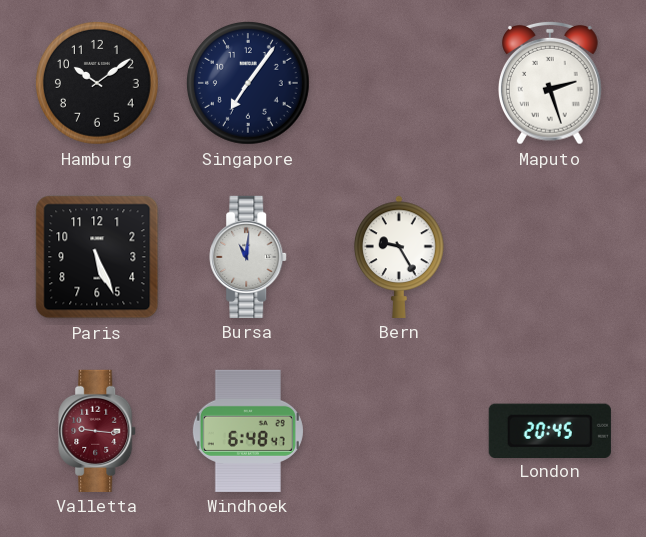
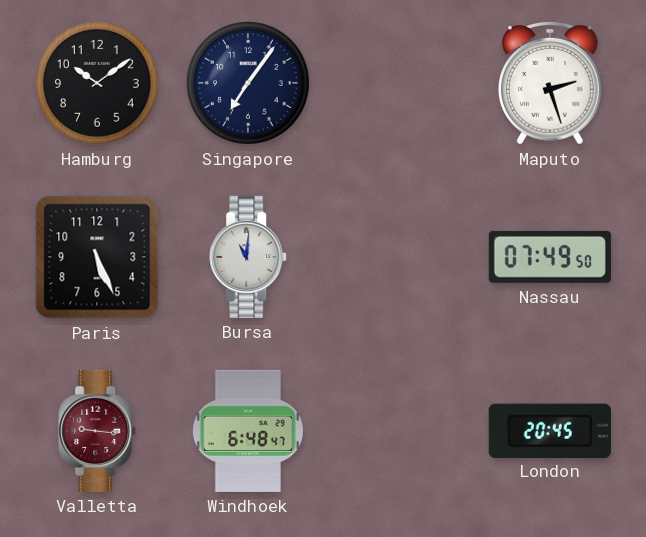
Bern: 9:25 -> none (399, 257)
Nassau: none -> 07:49 (550, 257)
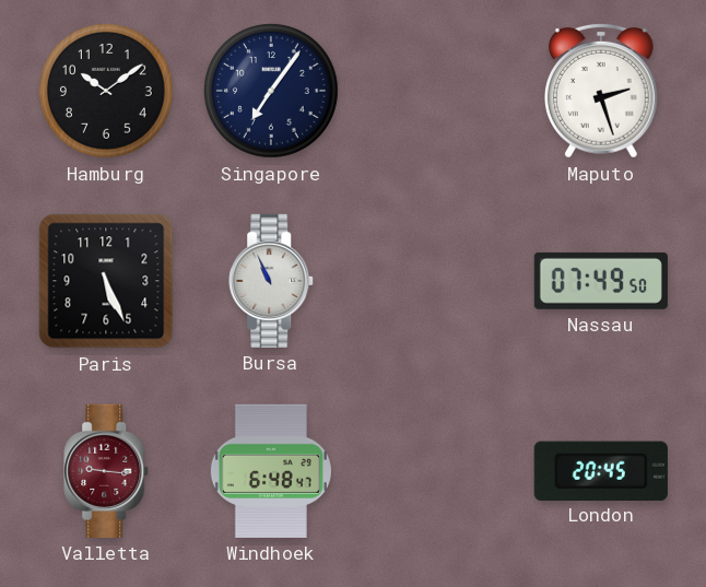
Bursa: 11:01 -> 10:56 (272, 281)
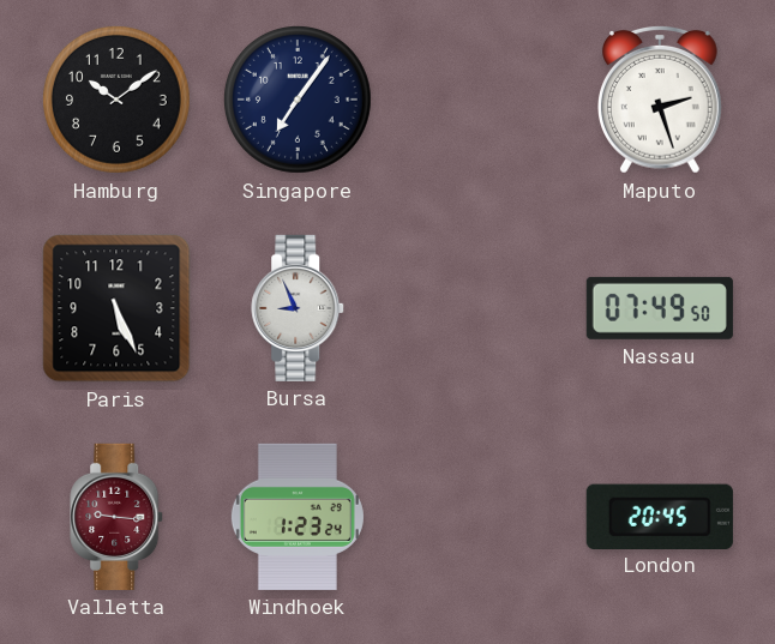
Bursa: 10:56 -> 8:56 (299, 308)
Windhoek: 6:48 -> 1:23 (298, 517)
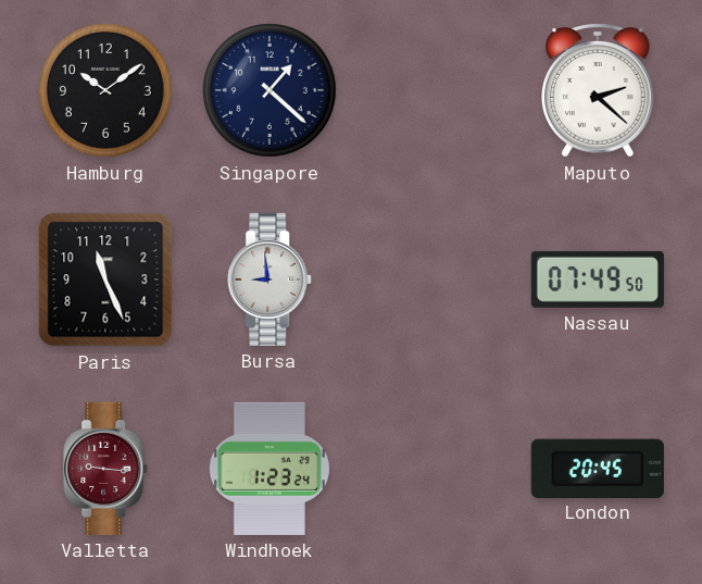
Singapore: 7:06 -> 1:22 (269, 90)
Maputo: 2:27 -> 2:22 (598, 90)
Paris: 5:26 -> 11:26 (105, 279)
Bursa: 8:56 -> 8:59 (271, 279)
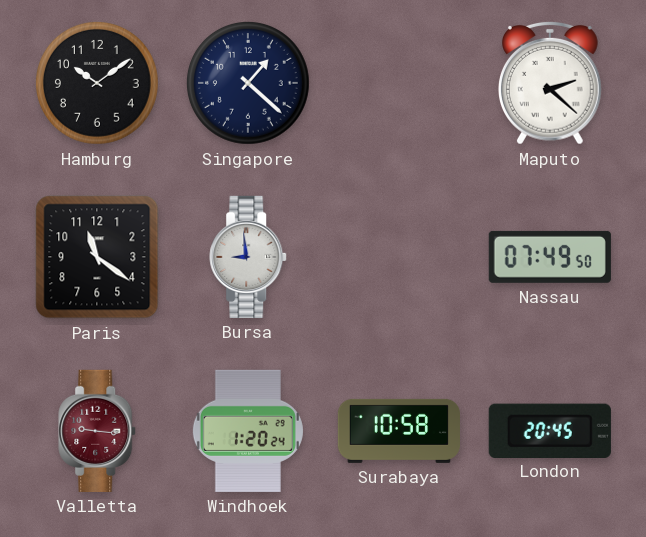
Paris: 11:26 -> 11:21 (97, 257)
Windhoek: 1:23 -> 1:20 (248, 431)
Surabaya: none -> 10:58 (399, 431)
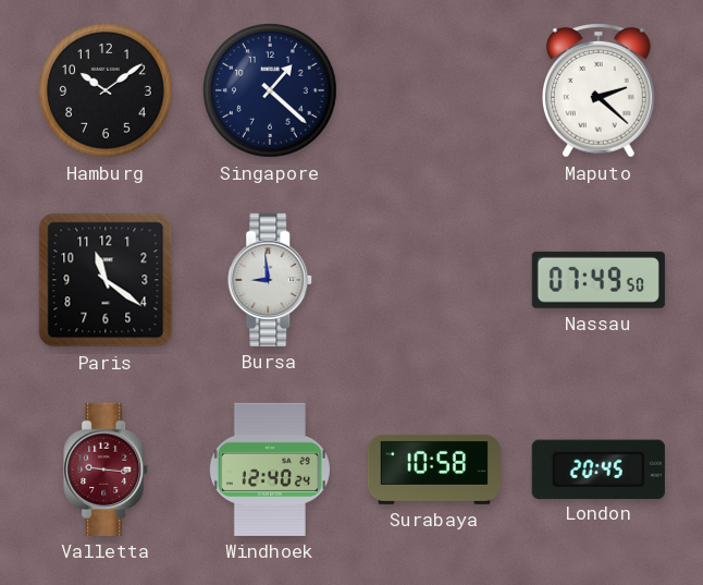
Windhoek: 1:20 -> 12:40 (270, 470)
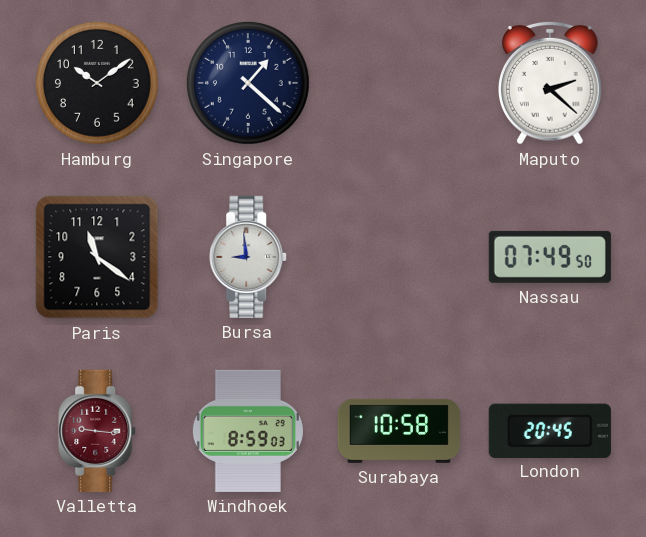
Windhoek: 12:40 -> 8:59 (248, 431)
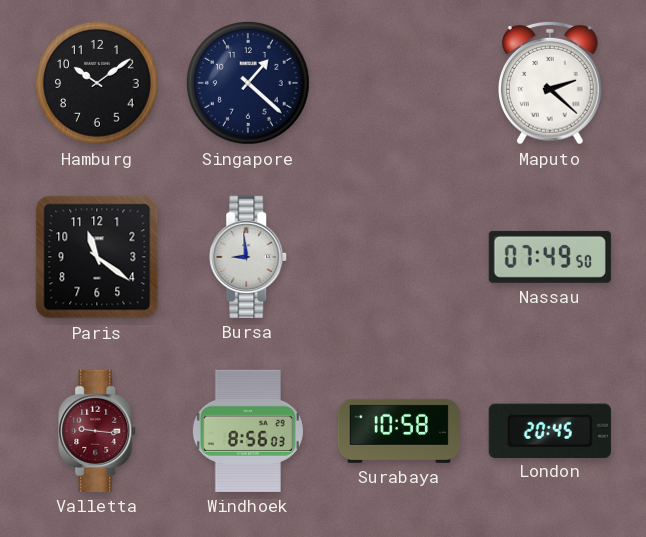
Windhoek: 8:59 -> 8:56 (248, 431)
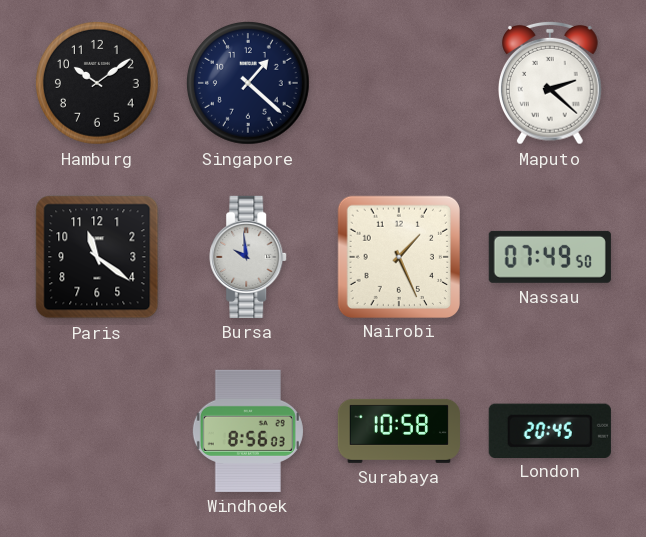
Bursa: 8:59 -> 9:59 (249, 257)
Nairobi: none -> 1:26 (398, 256)
Valletta: 9:16 -> none (98, 431)
